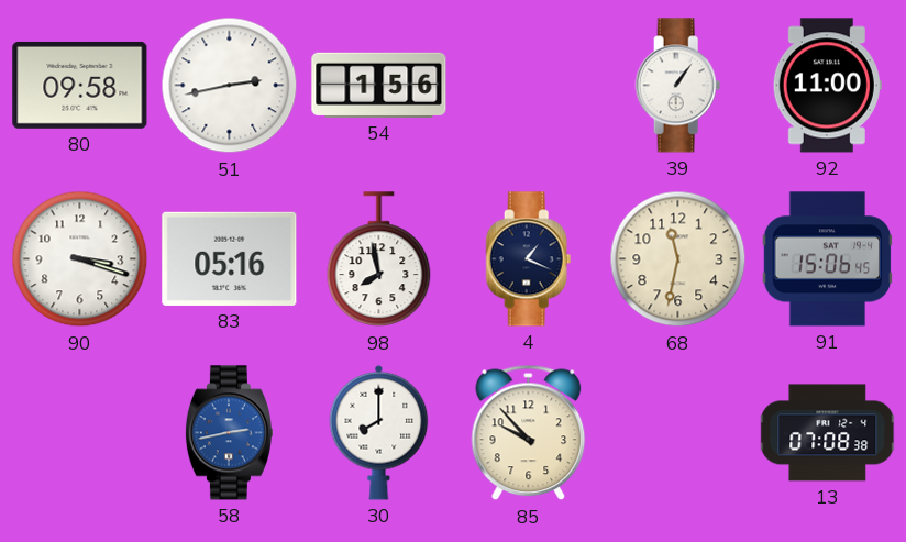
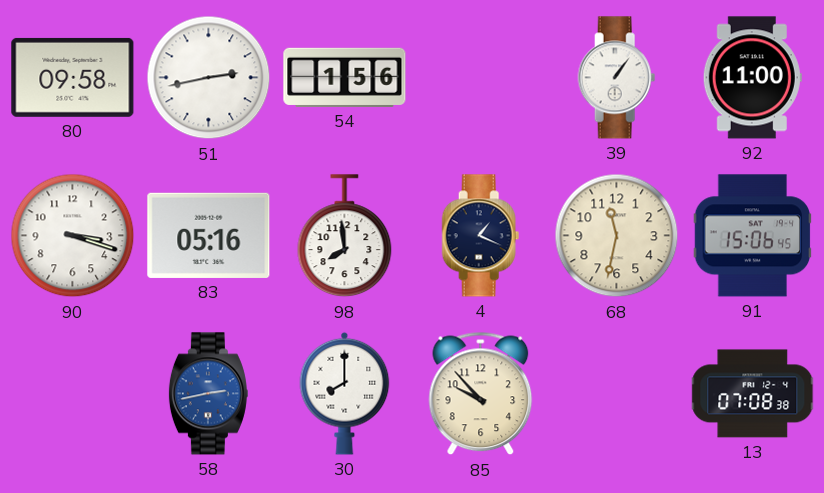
98: 7:58 -> 7:59 (345, 236)
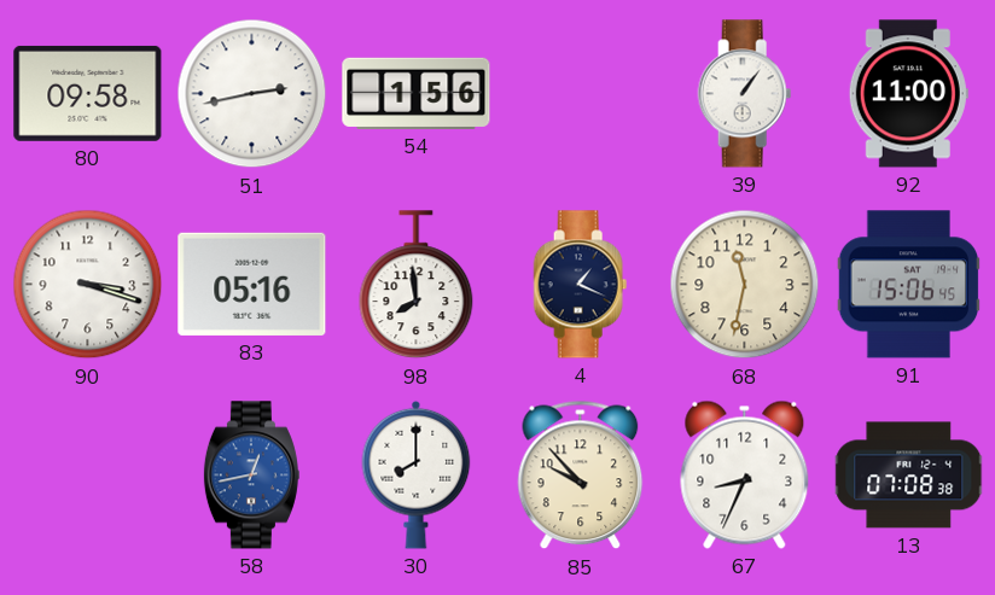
58: 2:43 -> 12:43 (251, 476)
67: none -> 8:34 (745, 474)
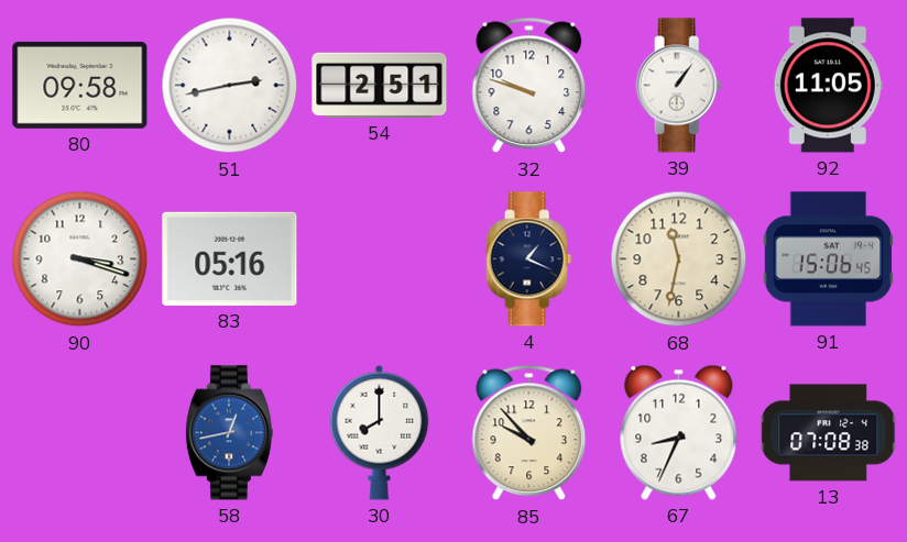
54: 1:56 -> 2:51 (380, 85)
32: none -> 9:48 (529, 86)
92: 11:00 -> 11:05 (828, 86)
98: 7:59 -> none (417, 285)
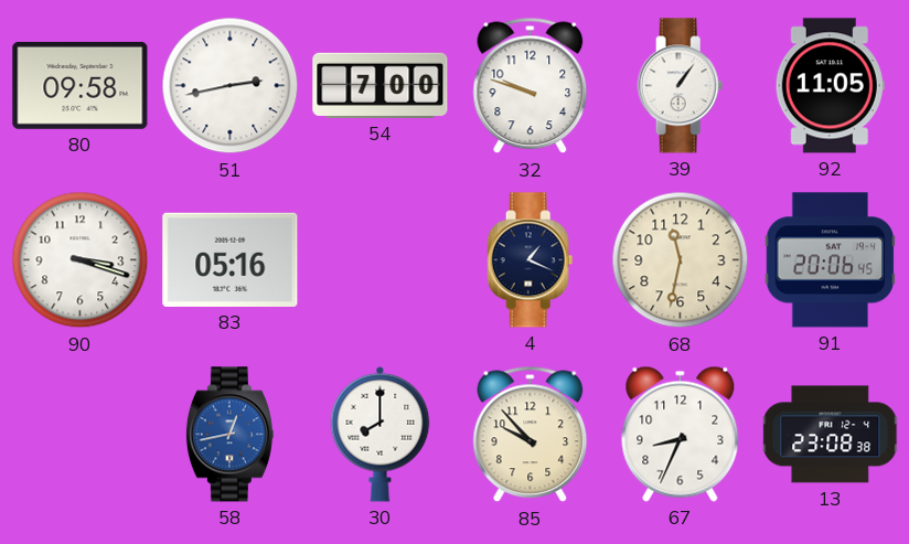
54: 2:51 -> 7:00 (381, 85)
91: 15:06 -> 20:06 (831, 260)
13: 07:08 -> 23:08 (831, 435)
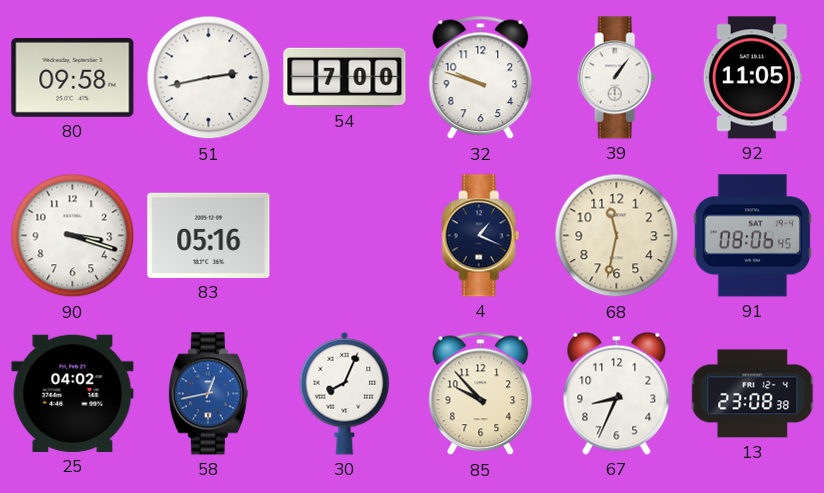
91: 20:06 -> 08:06 (753, 236)
25: none -> 04:02 (73, 393)
30: 8:00 -> 8:04 (345, 393)
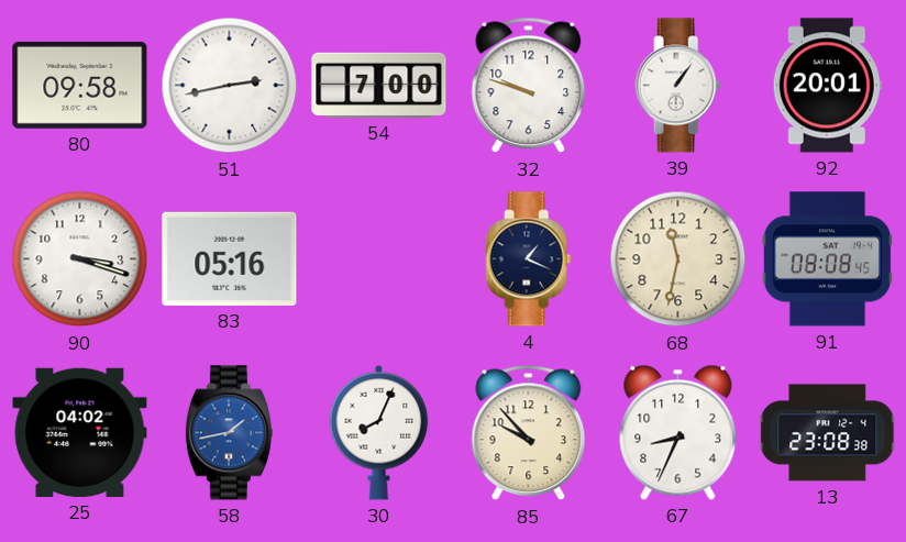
92: 11:05 -> 20:01 (827, 86)
91: 08:06 -> 08:08 (828, 259)
58: 12:43 -> 1:43 (229, 433)
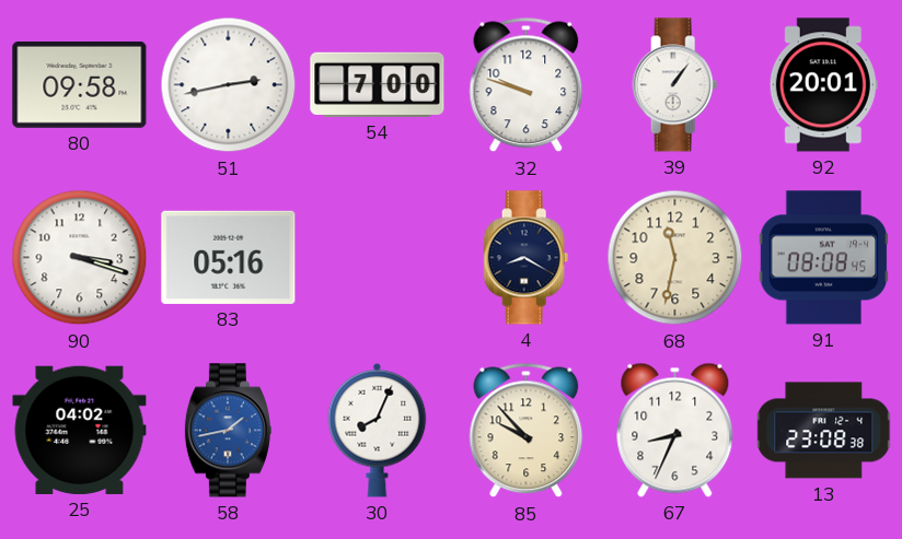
4: 1:19 -> 8:20 (527, 258)
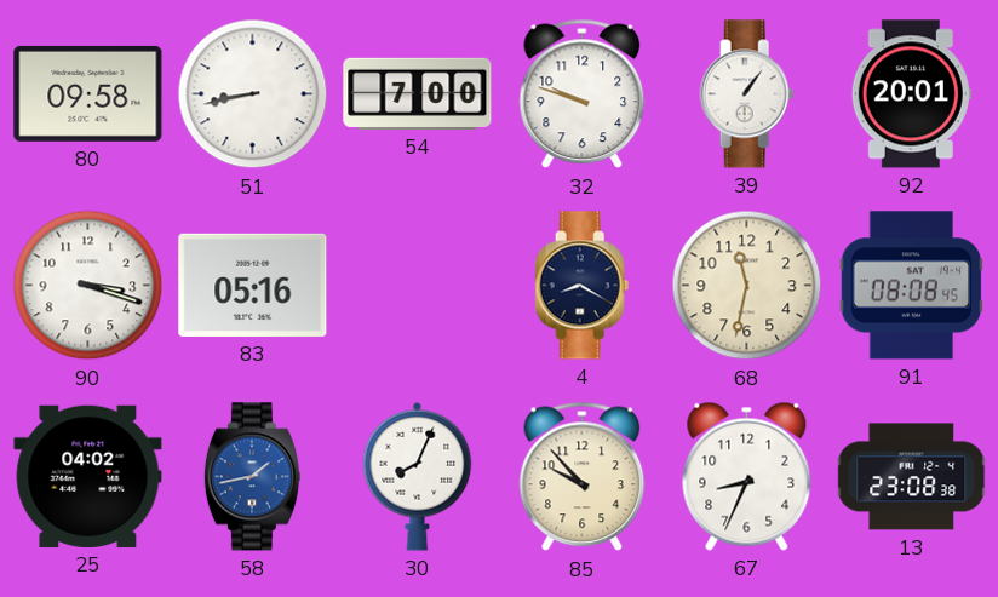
51: 2:43 -> 8:43 (253, 94)
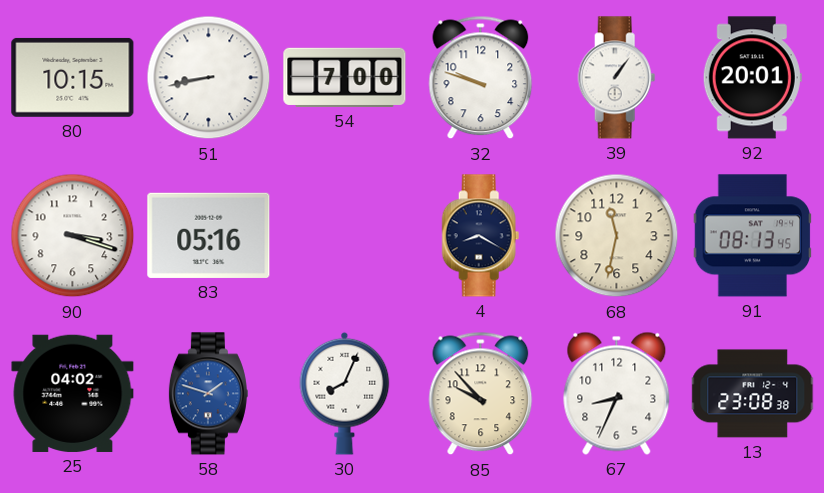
80: 09:58 -> 10:15 (73, 77)
91: 08:08 -> 08:13 (753, 236)
58: 1:43 -> 1:48 (208, 394)
